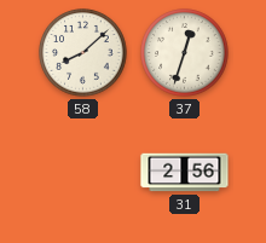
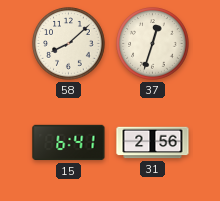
15: none -> 6:41 (69, 143)
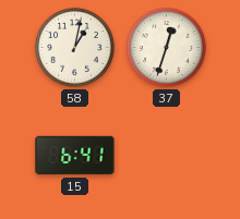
58: 8:08 -> 1:02 (75, 48)
31: 2:56 -> none (153, 143)
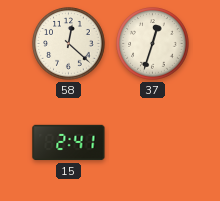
58: 1:02 -> 12:22 (69, 44)
15: 6:41 -> 2:41 (69, 143)
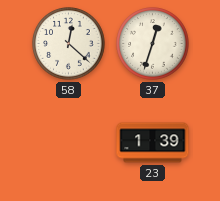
15: 2:41 -> none (69, 143)
23: none -> 1:39 (153, 143)
